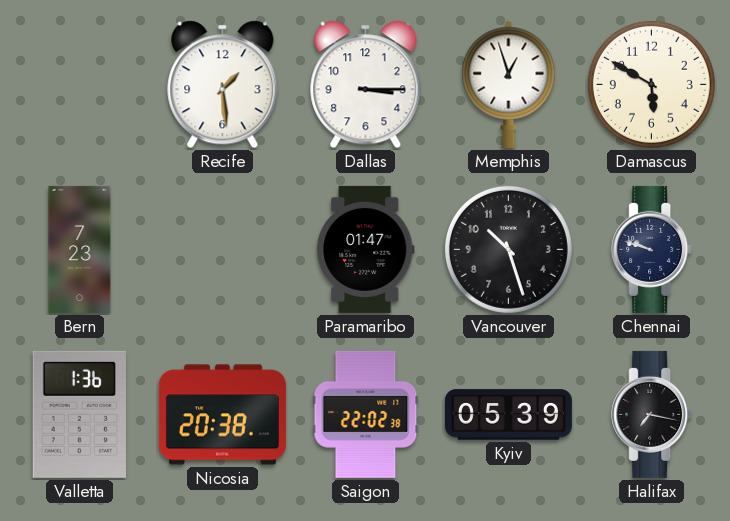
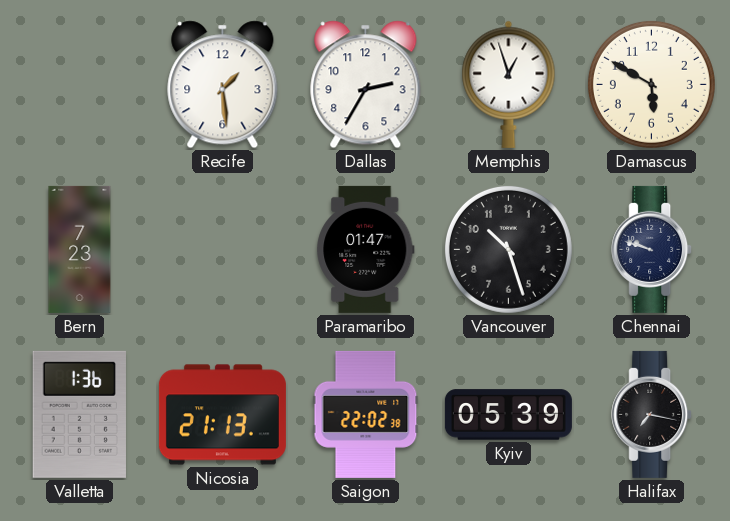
Dallas: 3:15 -> 2:35 (366, 85)
Nicosia: 20:38 -> 21:13 (222, 415)
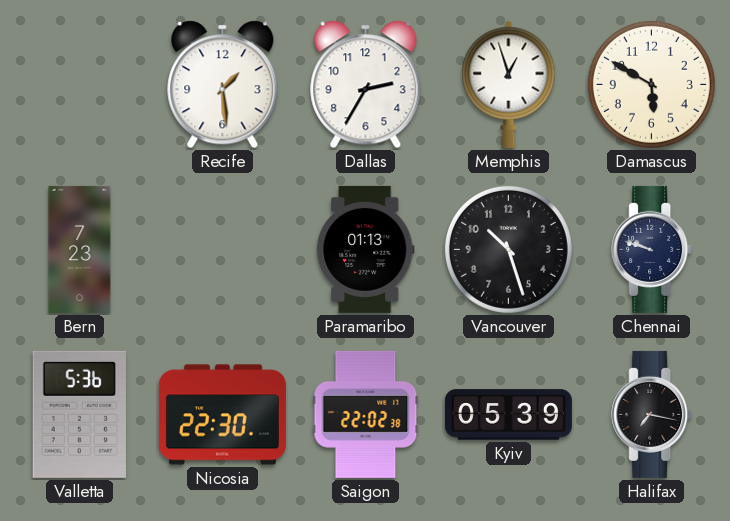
Paramaribo: 01:47 -> 01:13 (366, 249)
Valletta: 1:36 -> 5:36 (79, 414)
Nicosia: 21:13 -> 22:30 (222, 415)
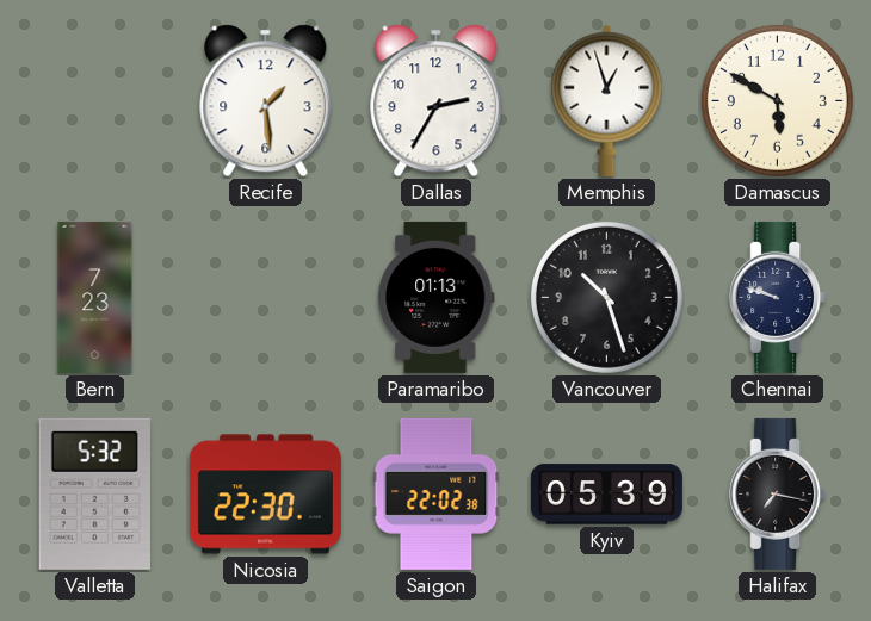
Valletta: 5:36 -> 5:32 (94, 493)
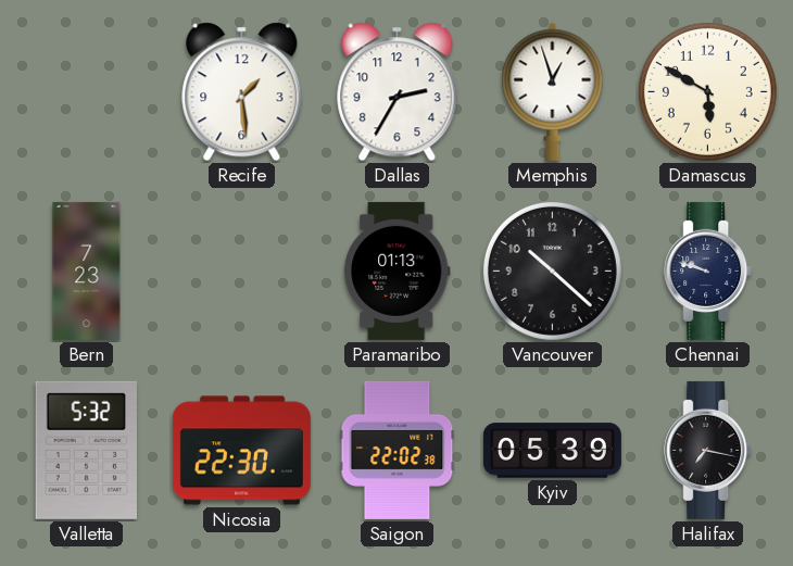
Vancouver: 10:27 -> 10:22 (552, 271)
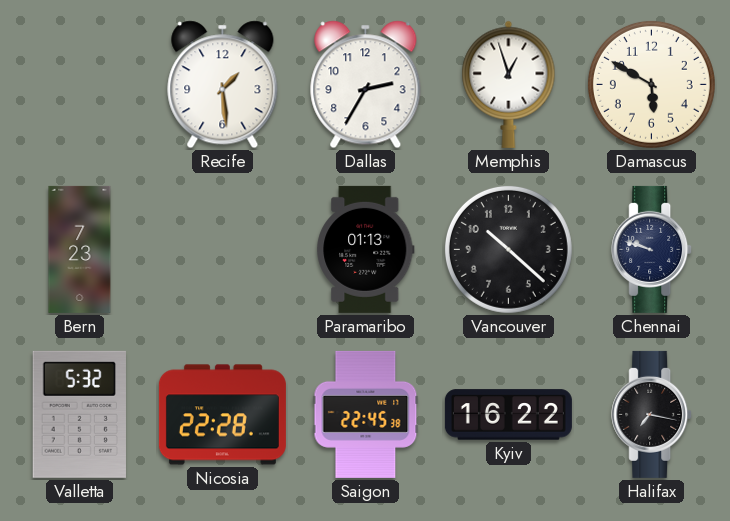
Nicosia: 22:30 -> 22:28 (222, 415)
Saigon: 22:02 -> 22:45 (366, 414)
Kyiv: 05:39 -> 16:22 (508, 415)
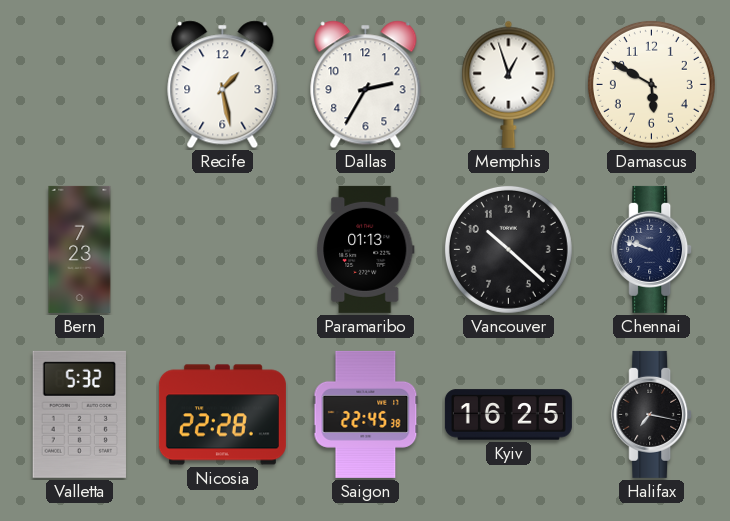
Recife: 1:29 -> 1:28 (223, 85)
Kyiv: 16:22 -> 16:25 (508, 415)
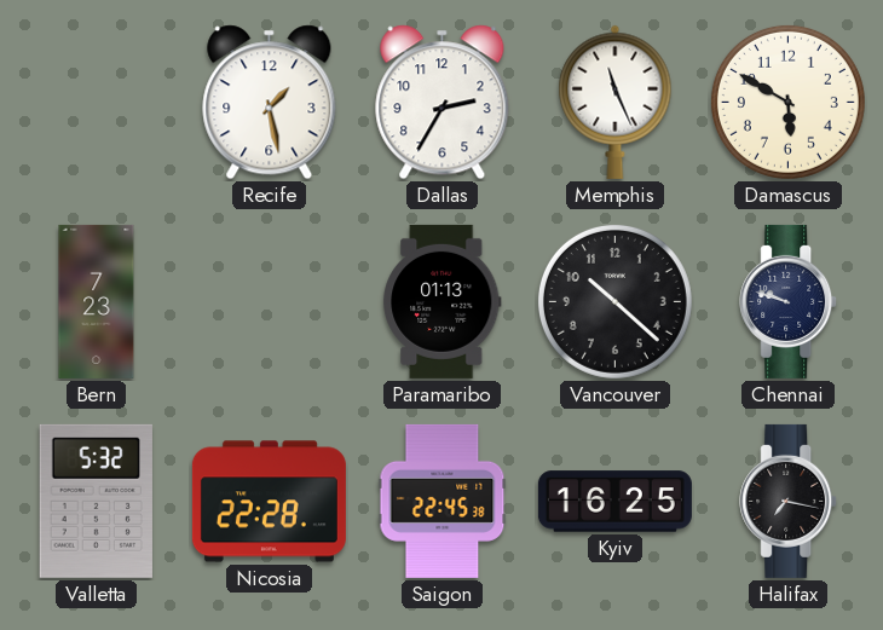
Memphis: 12:57 -> 11:26 (616, 102)
